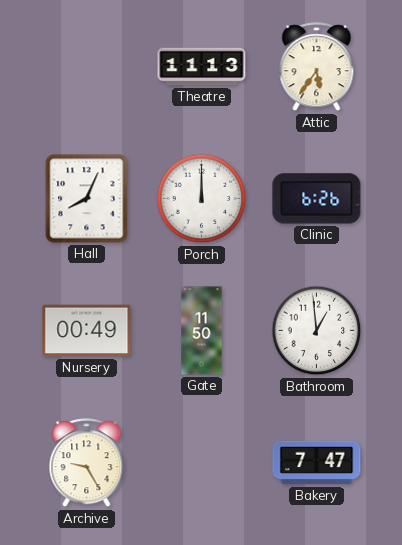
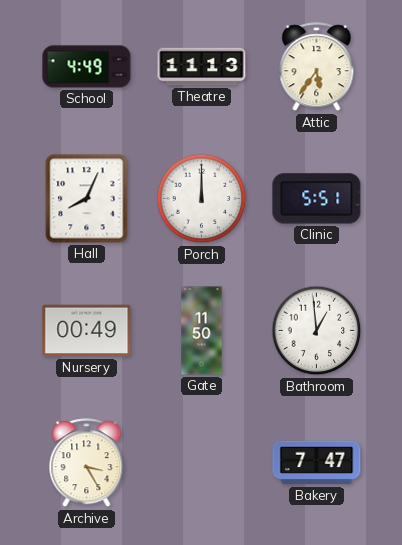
School: none -> 4:49 (87, 67)
Clinic: 6:26 -> 5:51 (317, 199)
Archive: 9:25 -> 3:25 (87, 463)
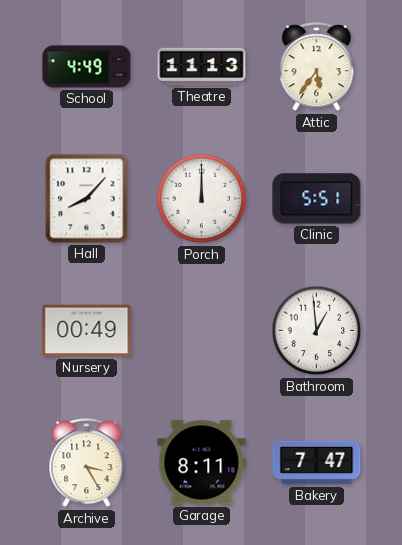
Hall: 8:04 -> 8:07 (87, 199)
Gate: 11:50 -> none (202, 331)
Garage: none -> 8:11 (202, 463)
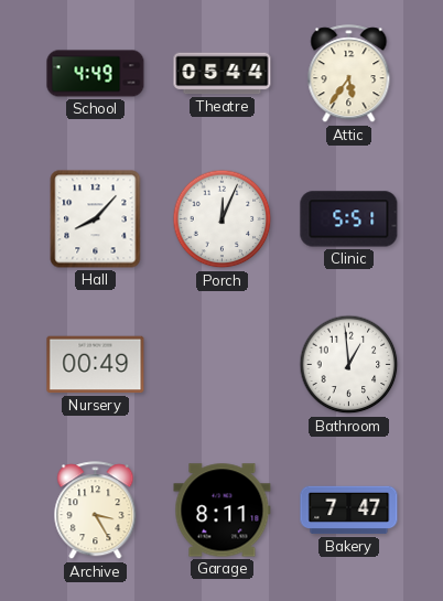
Theatre: 11:13 -> 05:44 (223, 74)
Porch: 12:00 -> 12:04 (223, 219)
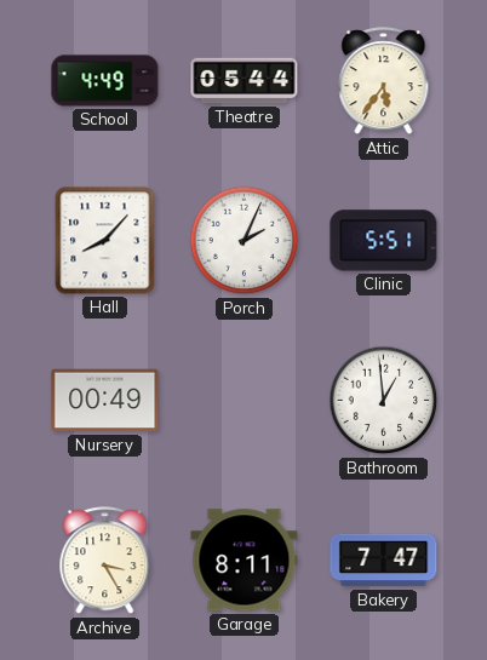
Porch: 12:04 -> 2:04 (245, 241)
